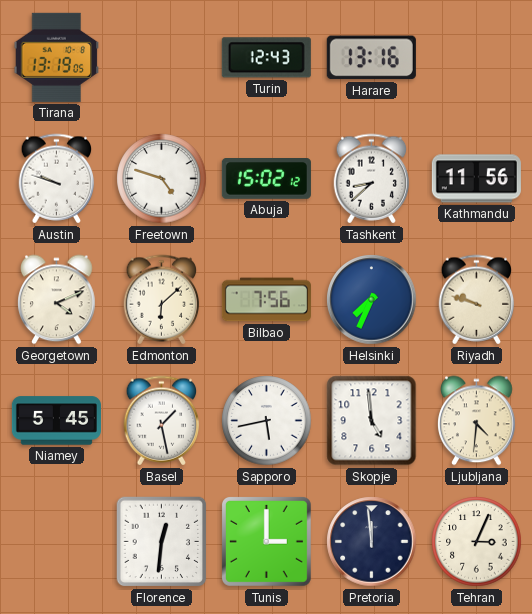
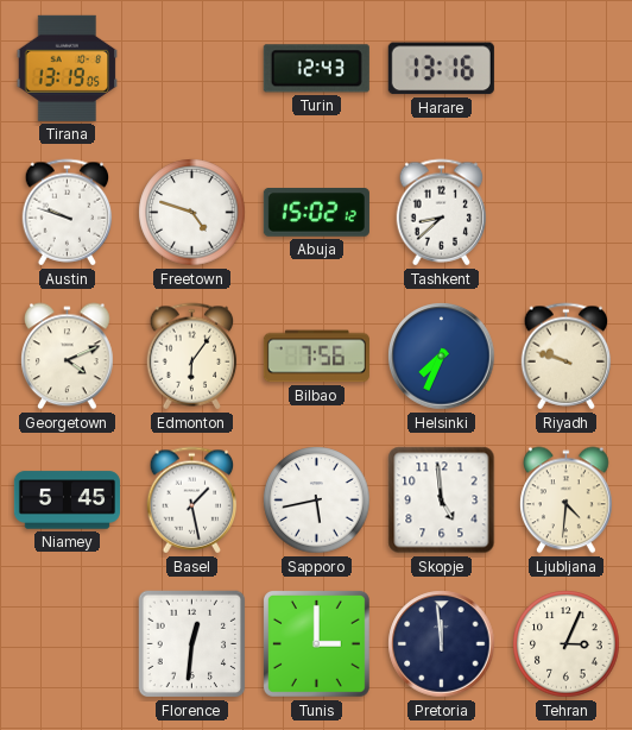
Kathmandu: 11:56 -> none (476, 179)
Edmonton: 6:08 -> 6:06 (192, 357)
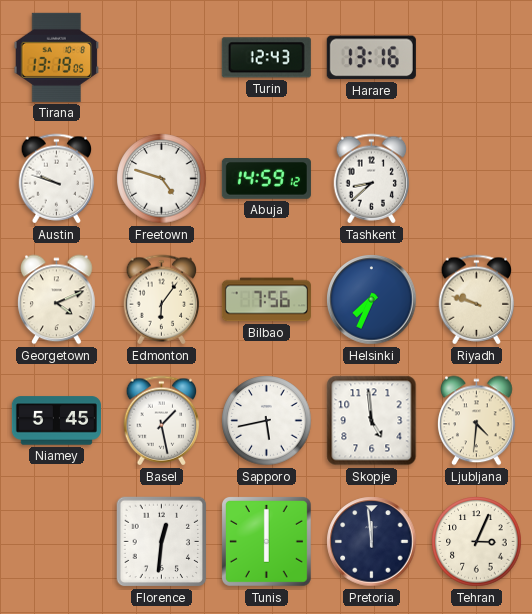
Abuja: 15:02 -> 14:59 (266, 179)
Tunis: 3:00 -> 6:00 (266, 541)
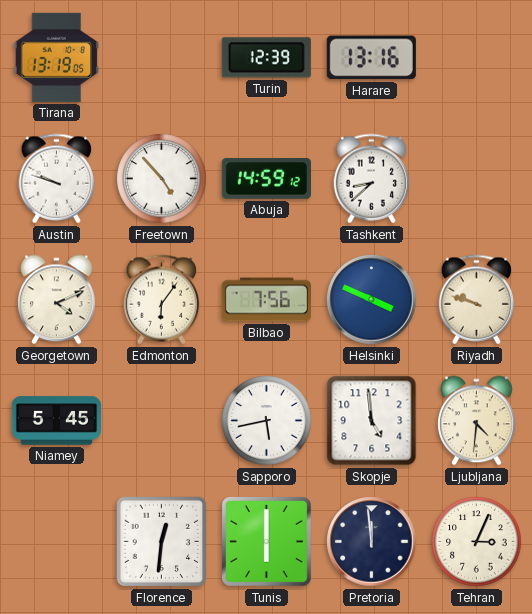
Turin: 12:43 -> 12:39 (266, 58)
Freetown: 4:48 -> 4:53 (162, 179)
Helsinki: 7:34 -> 3:49 (372, 300)
Basel: 1:28 -> none (162, 421)
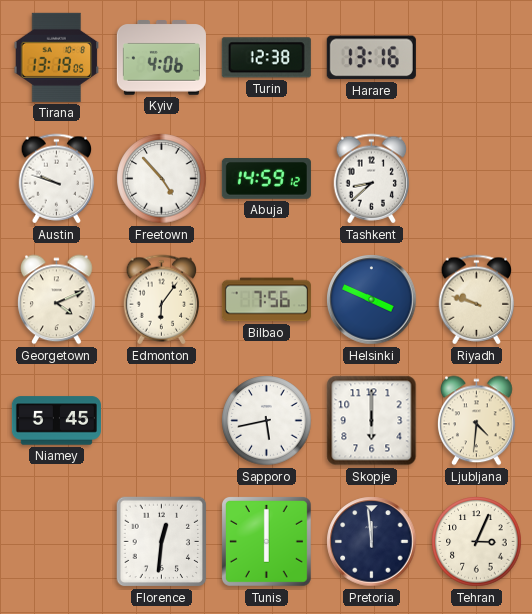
Kyiv: none -> 4:06 (161, 58)
Turin: 12:39 -> 12:38 (266, 58)
Skopje: 4:59 -> 6:00 (372, 421)
